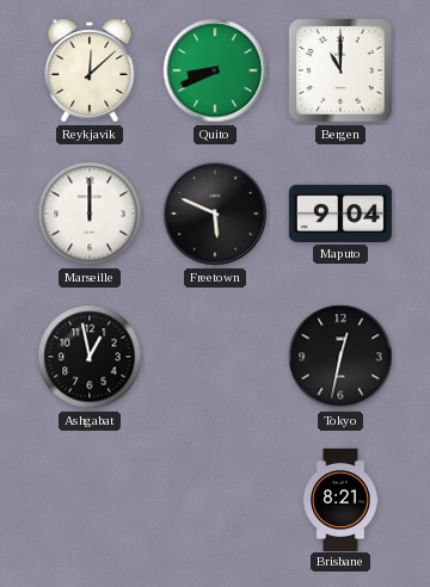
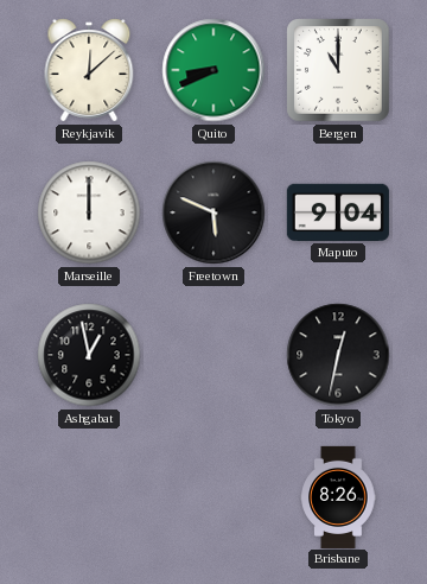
Brisbane: 8:21 -> 8:26 (338, 496)
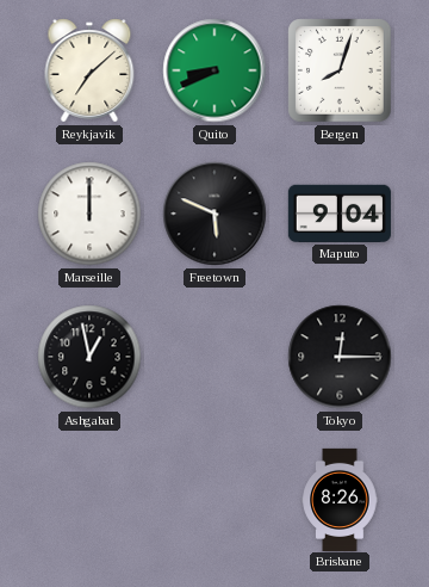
Reykjavik: 12:08 -> 7:08 (89, 70)
Bergen: 11:00 -> 8:03 (340, 70)
Tokyo: 12:32 -> 12:15 (340, 357)
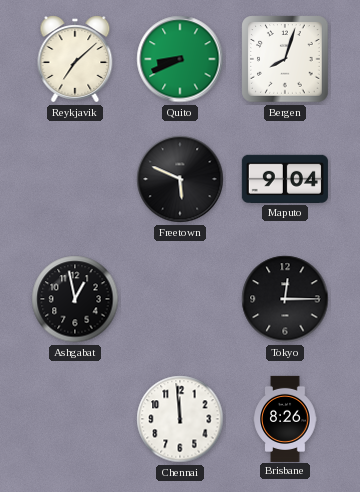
Marseille: 12:00 -> none (89, 214)
Chennai: none -> 11:59 (180, 419)
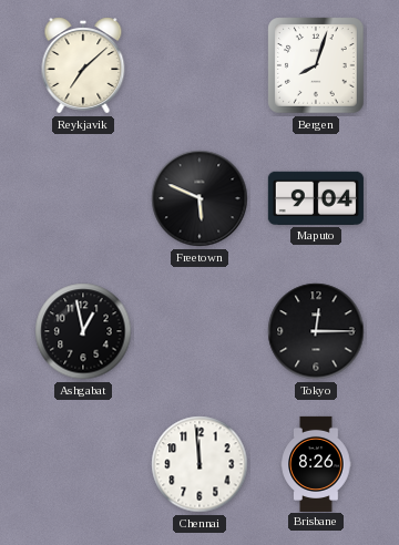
Quito: 8:41 -> none (180, 59)
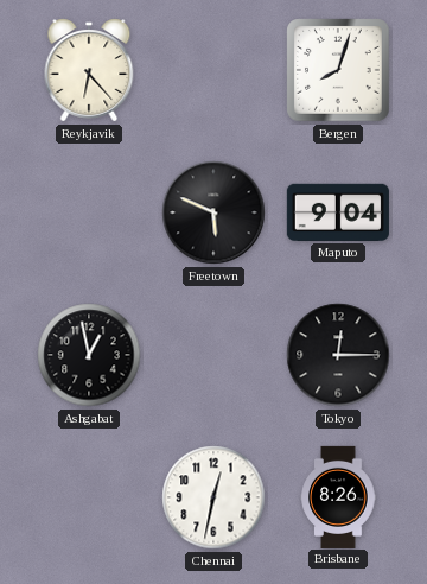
Reykjavik: 7:08 -> 6:23 (89, 70)
Chennai: 11:59 -> 12:32 (213, 497)
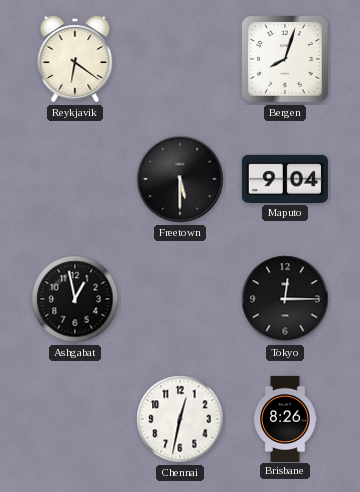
Reykjavik: 6:23 -> 6:21 (75, 59)
Freetown: 5:49 -> 5:30 (180, 179)
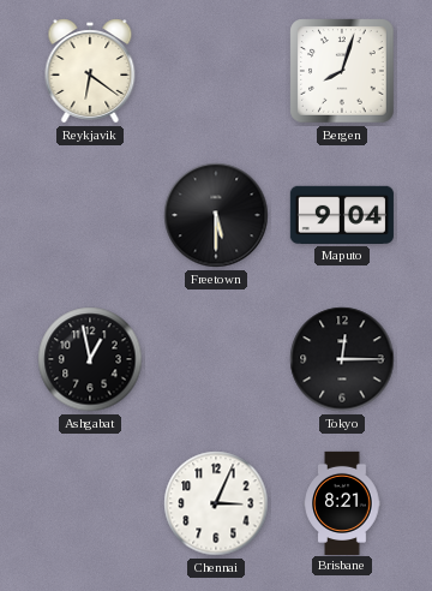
Chennai: 12:32 -> 3:04 (216, 503)
Brisbane: 8:26 -> 8:21 (342, 502)
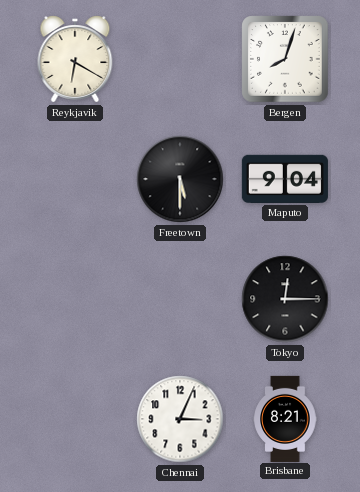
Reykjavik: 6:21 -> 6:20 (75, 59)
Ashgabat: 12:58 -> none (90, 359)
